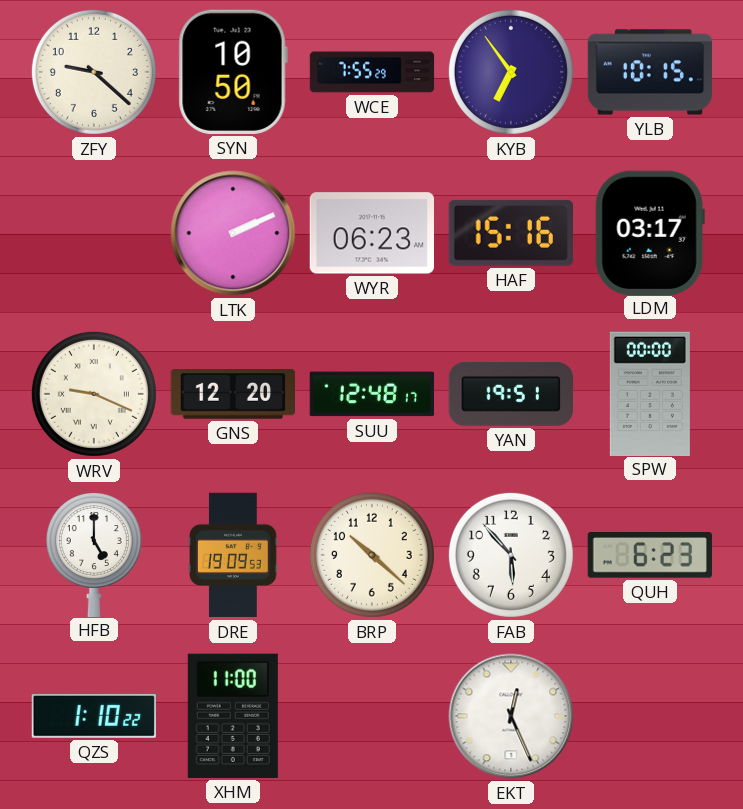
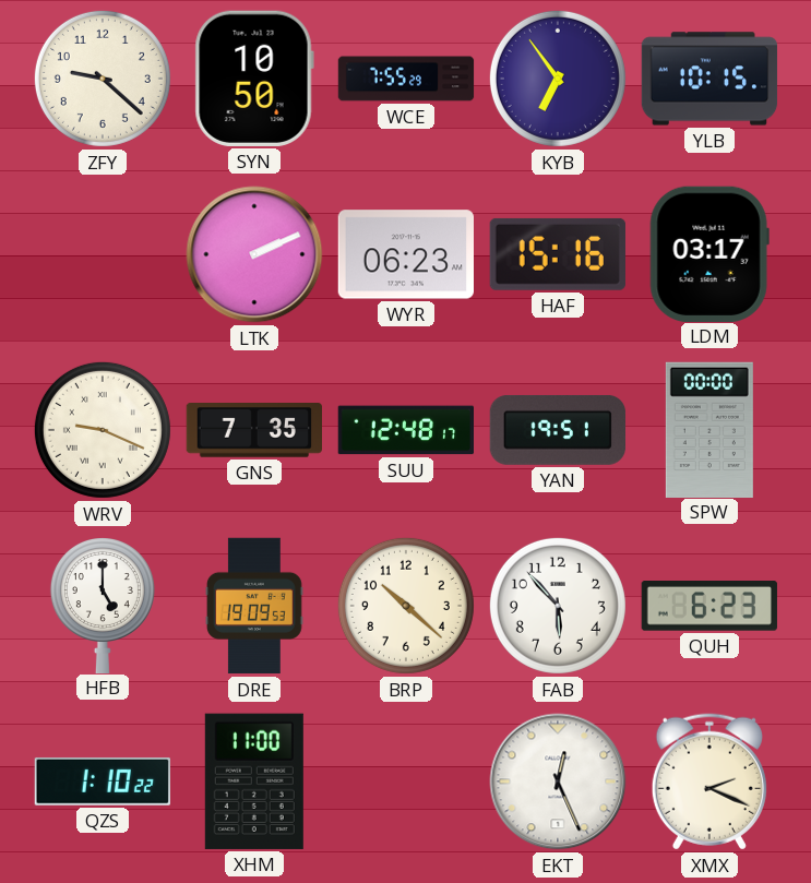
GNS: 12:20 -> 7:35 (253, 431)
XMX: none -> 2:19 (709, 781)
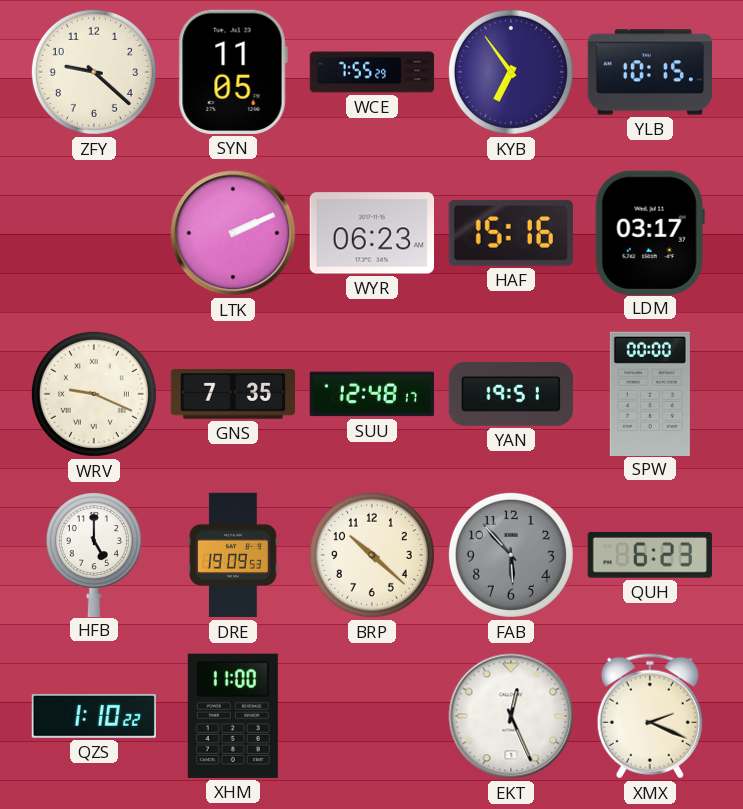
SYN: 10:50 -> 11:05 (233, 72)
FAB dial: white -> grey (511, 555)
